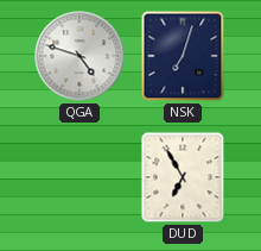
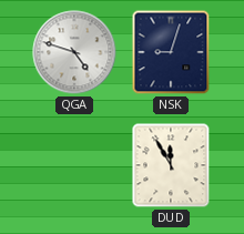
NSK: 7:03 -> 9:03 (171, 52)
DUD: 6:55 -> 11:55 (171, 165)
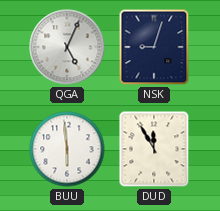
QGA: 4:48 -> 5:04 (67, 47)
BUU: none -> 5:59 (67, 149)
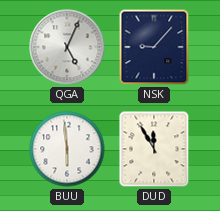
NSK: 9:03 -> 9:07 (154, 47)
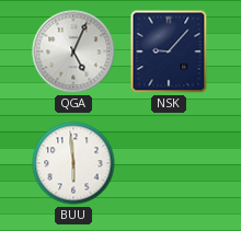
DUD: 11:55 -> none (154, 149)
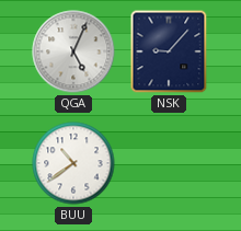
BUU: 5:59 -> 10:39 (73, 163)
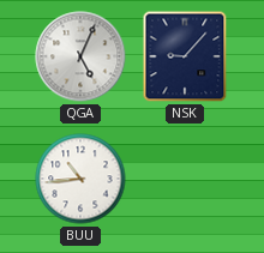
BUU: 10:39 -> 10:44 (80, 179)
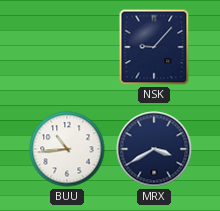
QGA: 5:04 -> none (80, 56)
MRX: none -> 3:40 (154, 149)
